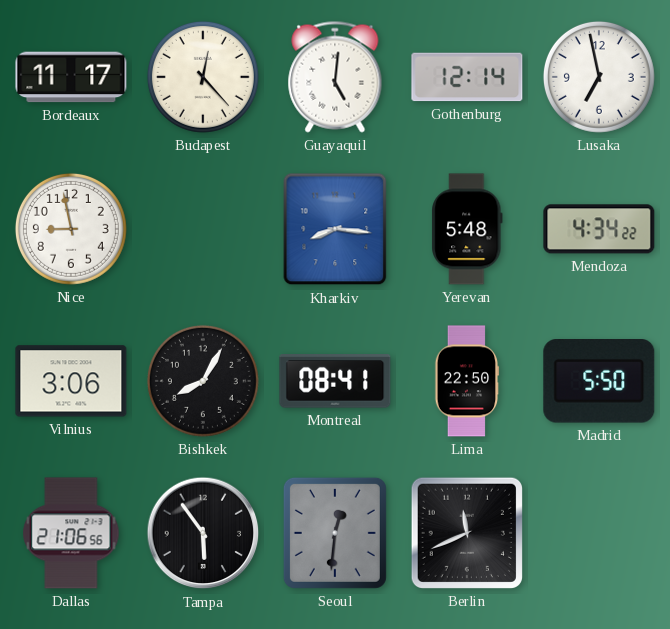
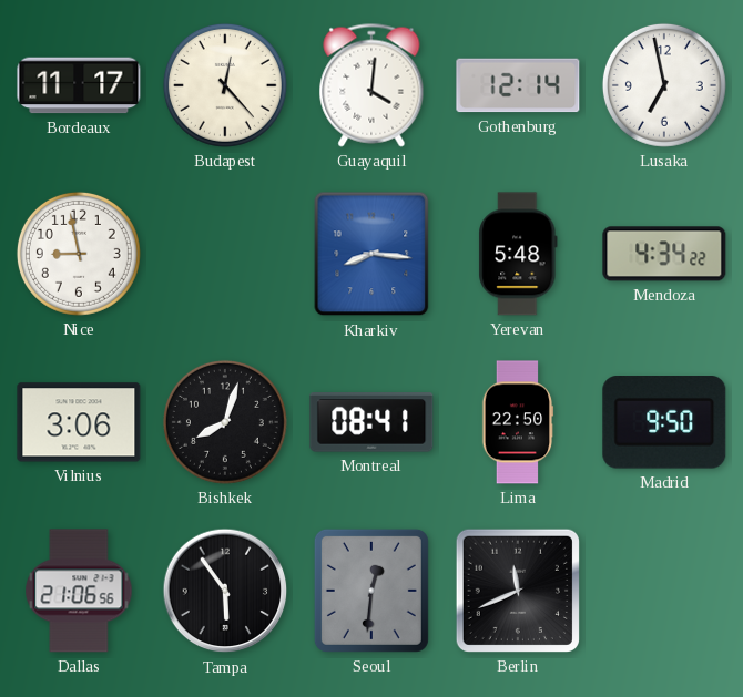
Guayaquil: 5:01 -> 4:01 (371, 85)
Bishkek: 8:05 -> 8:03 (225, 422)
Madrid: 5:50 -> 9:50 (664, 422)
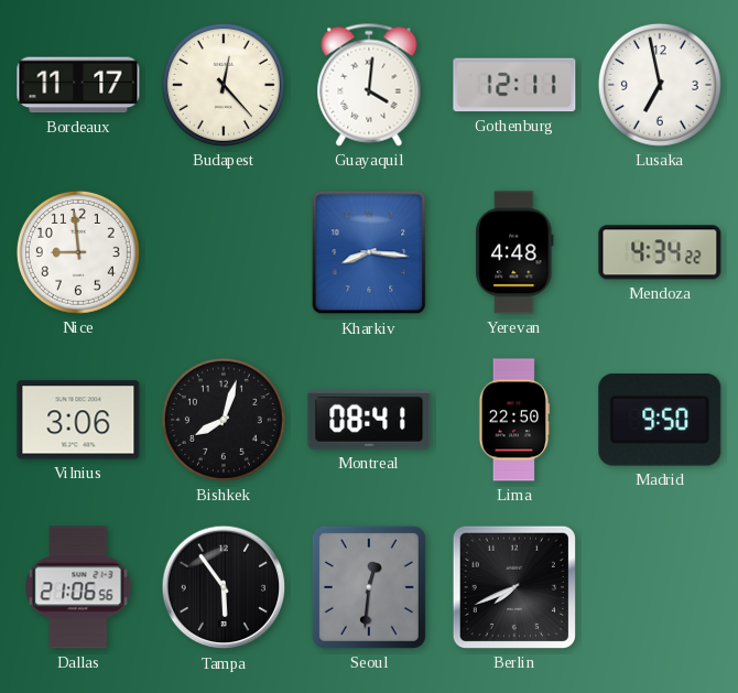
Gothenburg: 12:14 -> 12:11 (514, 85)
Nice: 8:58 -> 8:59 (78, 252)
Yerevan: 5:48 -> 4:48 (514, 252)
Berlin: 11:41 -> 7:41 (514, 587)
